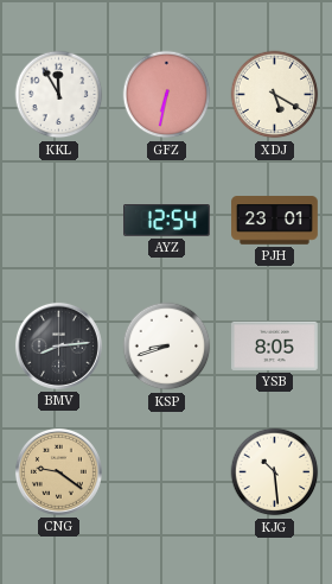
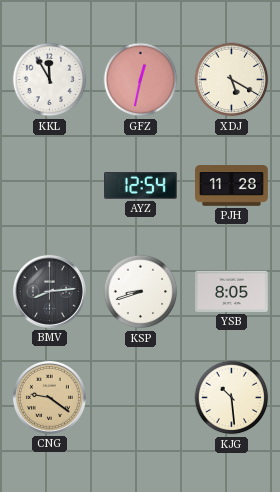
GFZ: 6:32 -> 12:32 (141, 80)
PJH: 23:01 -> 11:28 (232, 186)
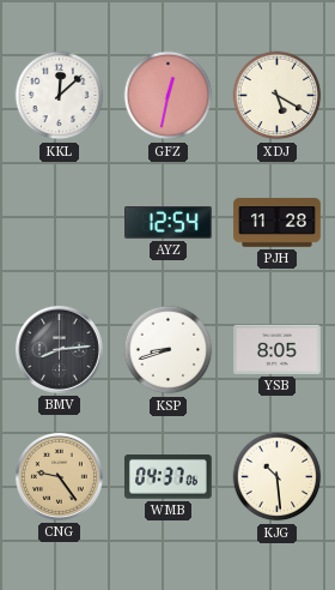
KKL: 11:55 -> 12:08 (60, 96)
CNG: 9:21 -> 9:24 (59, 476)
WMB: none -> 04:37 (167, 477)
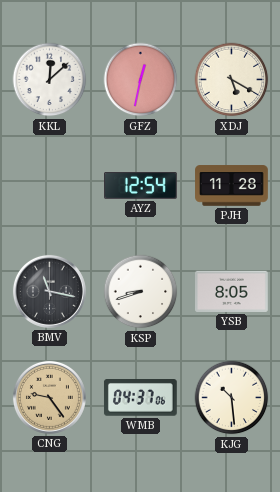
BMV: 8:14 -> 11:17 (49, 291)
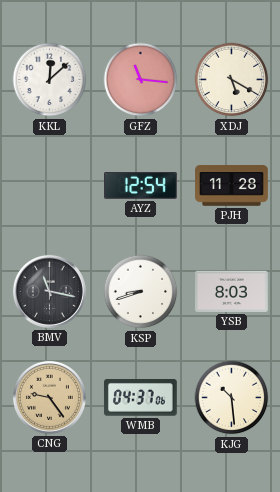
GFZ: 12:32 -> 11:16 (141, 80)
YSB: 8:05 -> 8:03 (232, 291)
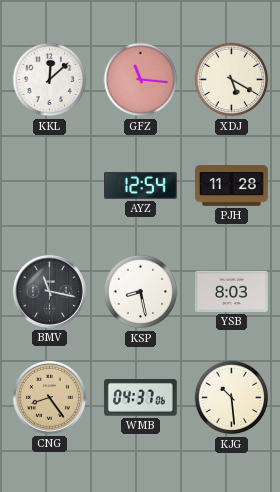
KSP: 8:42 -> 8:28 (141, 292)
CNG: 9:24 -> 8:24 (49, 397)
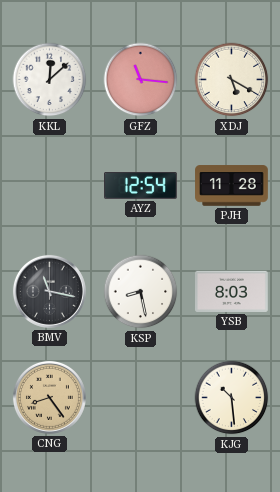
WMB: 04:37 -> none (140, 398)
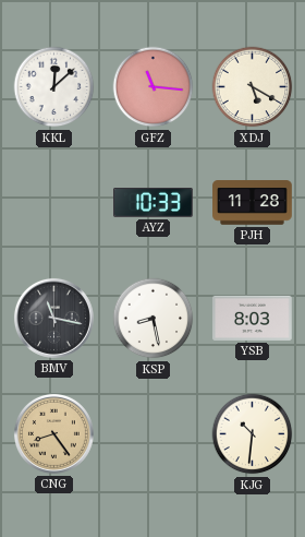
AYZ: 12:54 -> 10:33 (154, 203)
KJG: 10:29 -> 10:31 (253, 434)
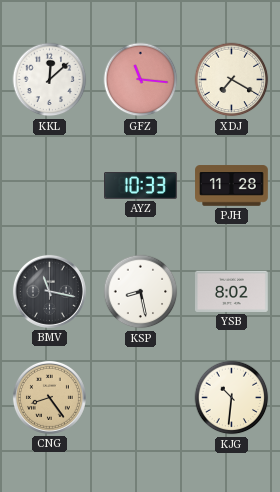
XDJ: 5:20 -> 7:20 (232, 80)
YSB: 8:03 -> 8:02 (232, 291)
